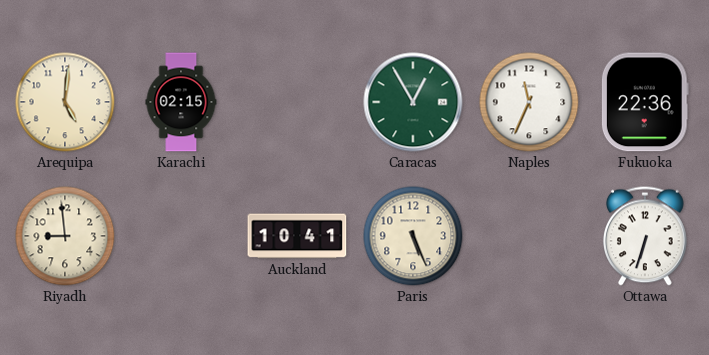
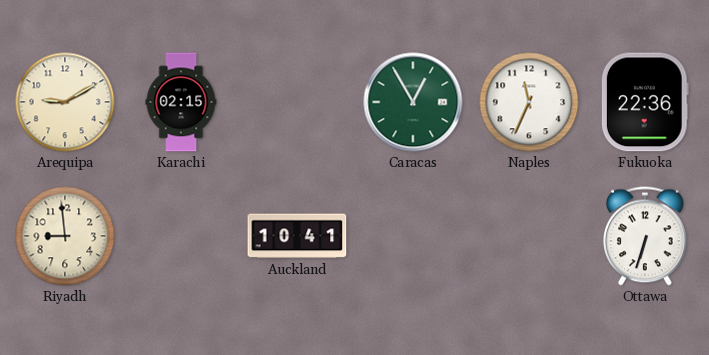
Arequipa: 5:01 -> 9:10 (65, 102)
Paris: 5:26 -> none (413, 236)
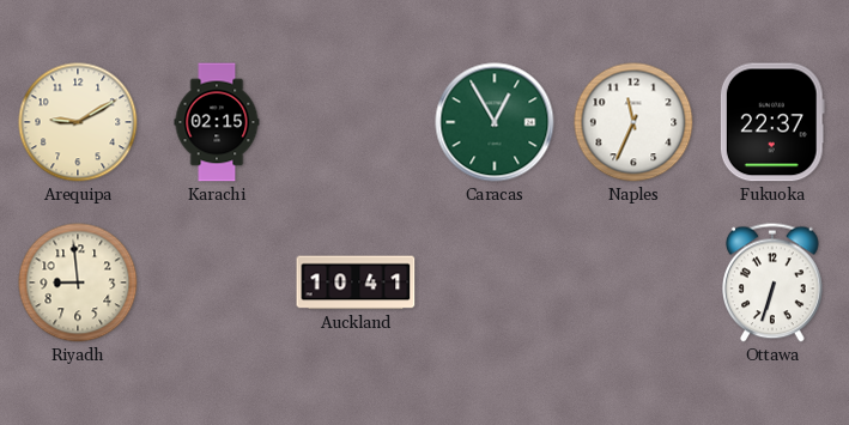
Fukuoka: 22:36 -> 22:37 (772, 122)
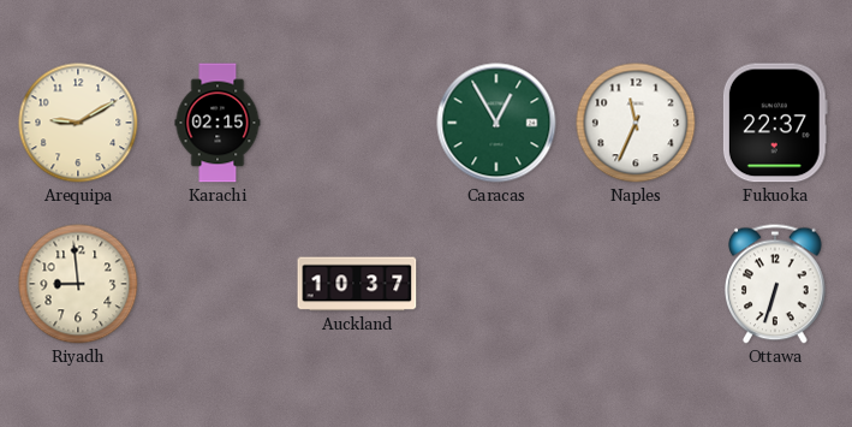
Auckland: 10:41 -> 10:37 (357, 284)
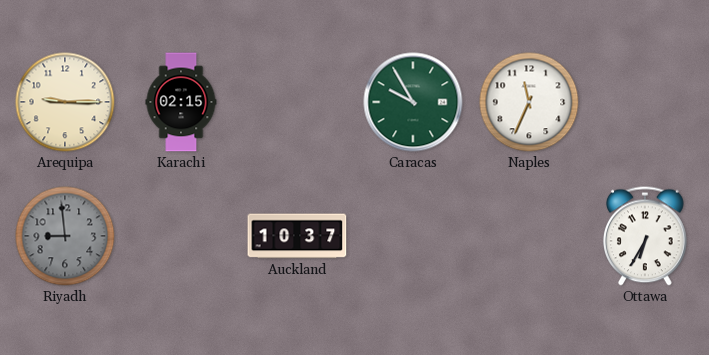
Arequipa: 9:10 -> 9:15 (65, 102)
Caracas: 12:55 -> 9:55 (413, 102)
Fukuoka: 22:37 -> none (775, 123)
Riyadh dial: cream -> grey (65, 236)
Ottawa: 6:33 -> 6:35 (646, 236)
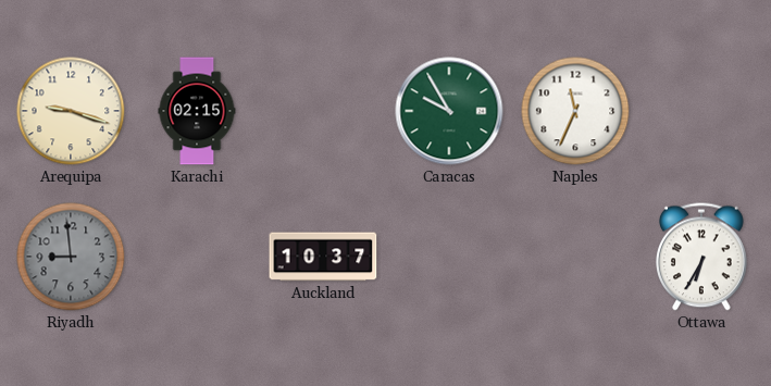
Arequipa: 9:15 -> 9:18 (71, 111)
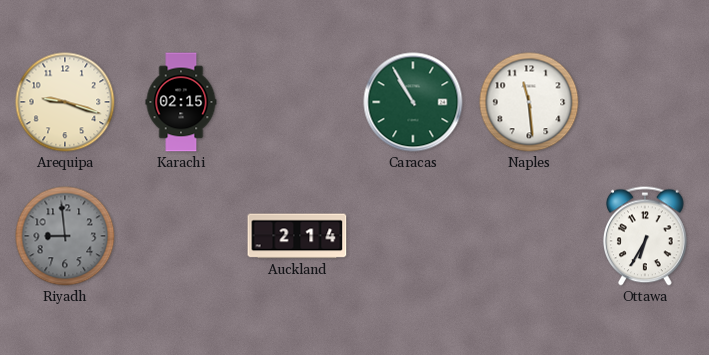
Caracas: 9:55 -> 10:55 (413, 102)
Naples: 11:34 -> 11:29 (529, 102)
Auckland: 10:37 -> 2:14 (297, 236)
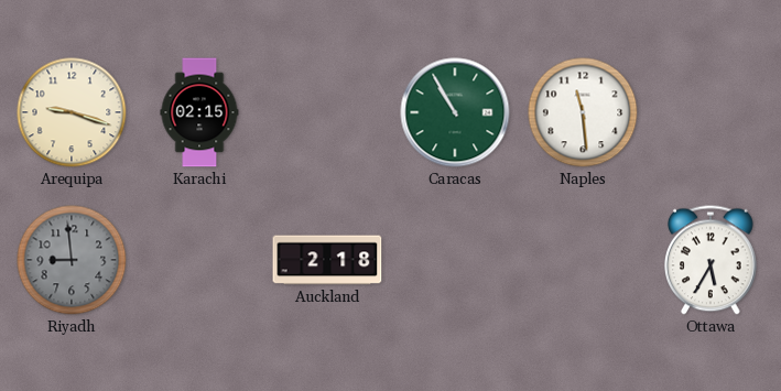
Auckland: 2:14 -> 2:18 (327, 260)
Ottawa: 6:35 -> 5:35 (712, 260)
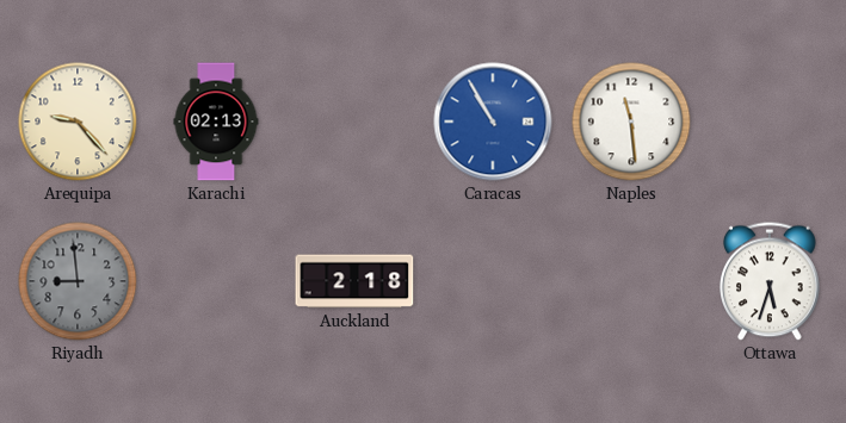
Arequipa: 9:18 -> 9:23 (78, 122)
Karachi: 02:15 -> 02:13 (216, 122)
Caracas dial: green -> blue (493, 122)
Ottawa: 5:35 -> 5:33 (771, 281)
